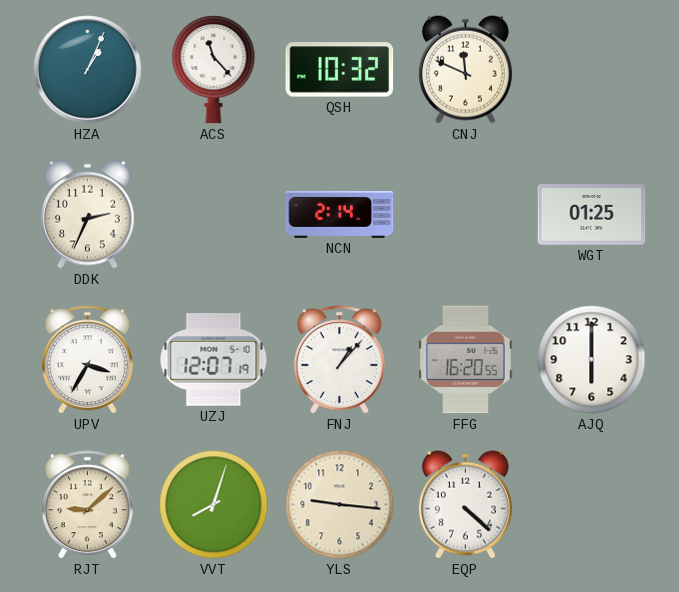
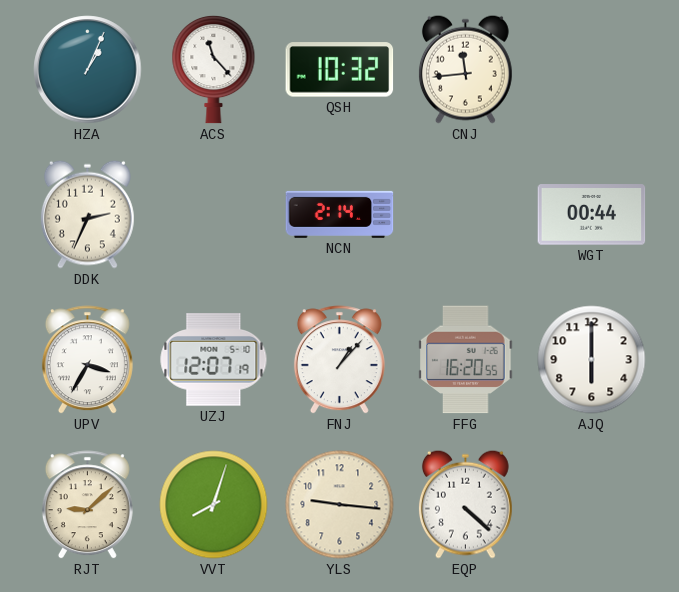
CNJ: 11:49 -> 11:44 (465, 69)
WGT: 01:25 -> 00:44 (592, 215)
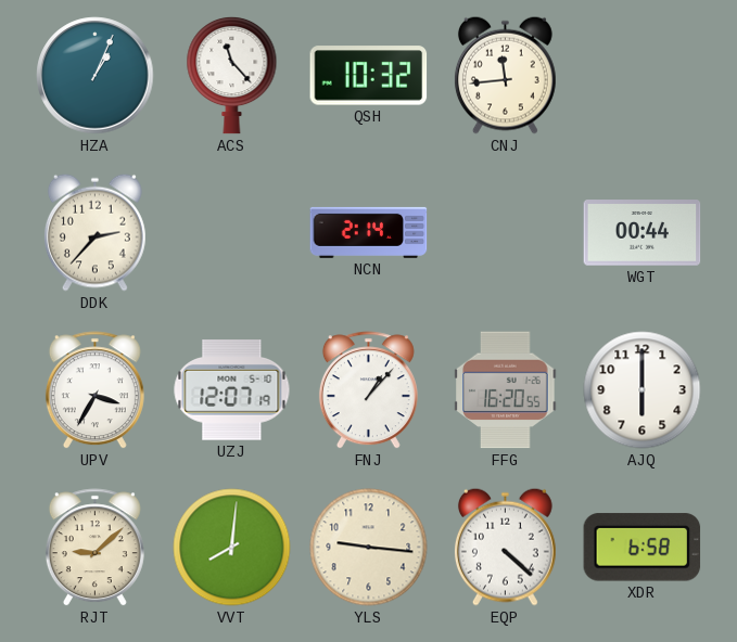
DDK: 2:34 -> 2:37 (94, 232)
VVT: 8:03 -> 8:01 (232, 548)
XDR: none -> 6:58 (643, 548)
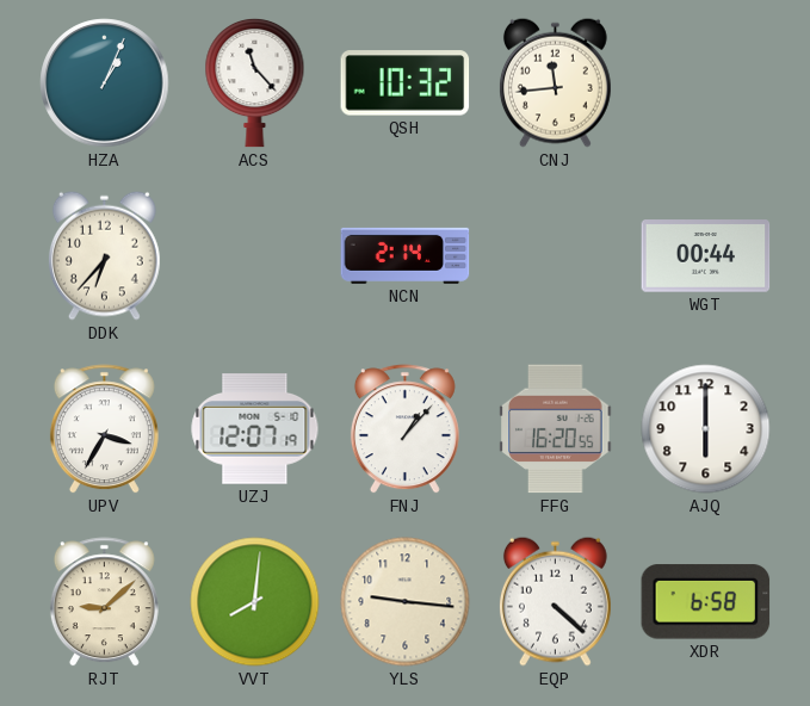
DDK: 2:37 -> 6:37 (104, 255)
